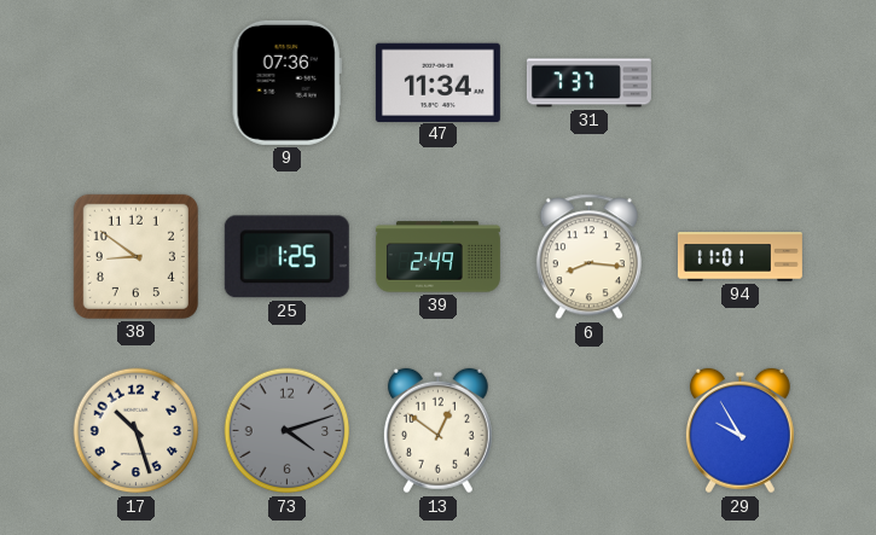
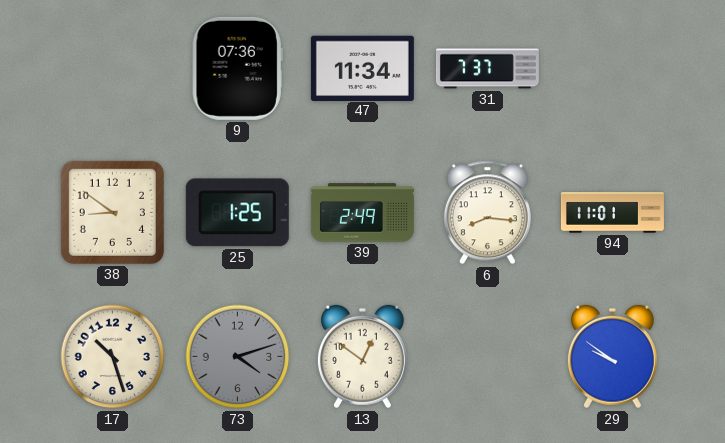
29: 9:55 -> 9:51 (612, 357)
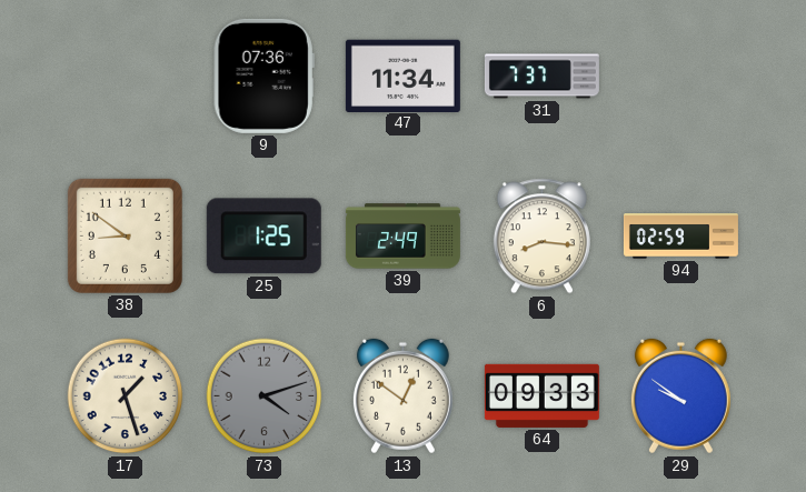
94: 11:01 -> 02:59 (680, 237)
17: 10:27 -> 1:27 (126, 396)
64: none -> 09:33 (541, 395)
